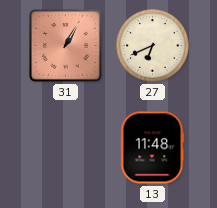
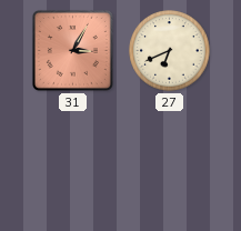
31: 1:05 -> 3:05 (72, 50)
13: 11:48 -> none (152, 148)
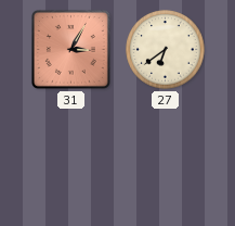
27: 6:41 -> 6:39 (166, 50)
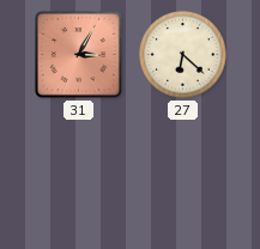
27: 6:39 -> 6:22 (183, 55)
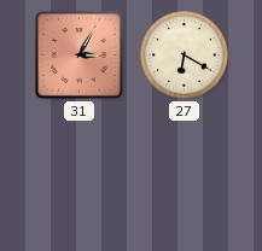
27: 6:22 -> 6:20 (185, 56)
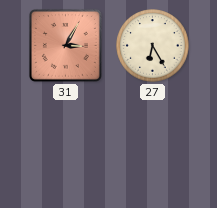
27: 6:20 -> 6:25 (153, 46)
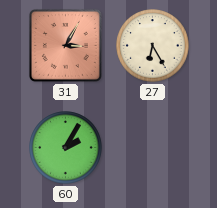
60: none -> 2:05 (66, 148)
